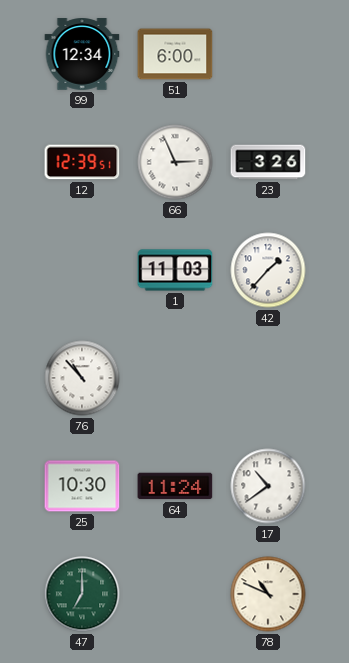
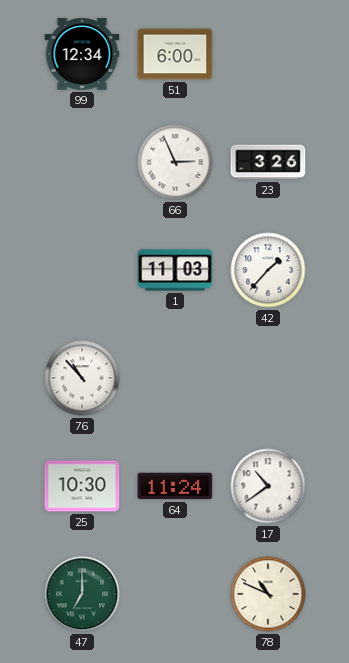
12: 12:39 -> none (82, 162)
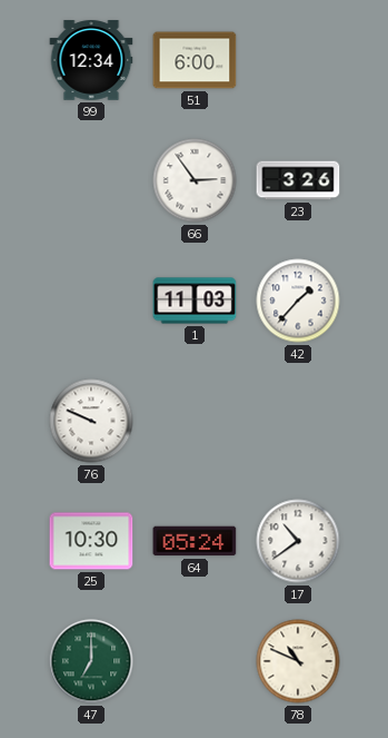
66: 2:56 -> 2:54 (195, 180)
76: 10:53 -> 9:49 (91, 421)
64: 11:24 -> 05:24 (195, 541)
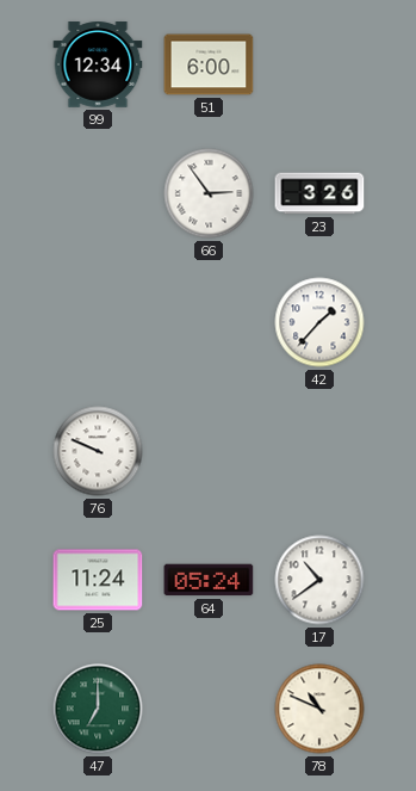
1: 11:03 -> none (195, 301)
25: 10:30 -> 11:24 (98, 580)
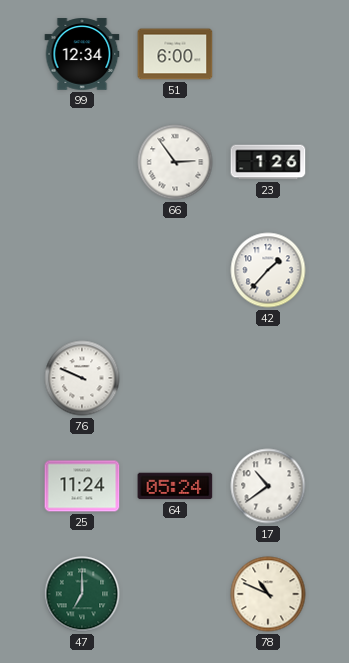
23: 3:26 -> 1:26 (268, 162)
